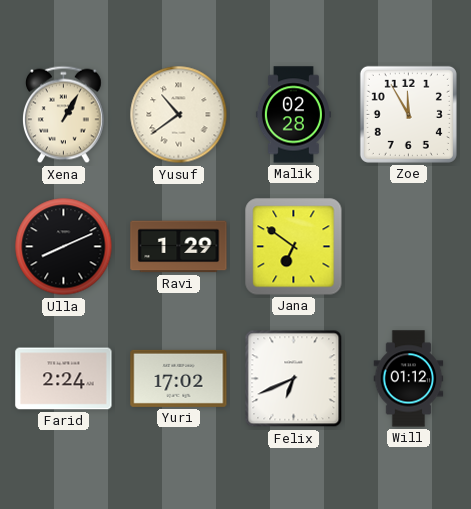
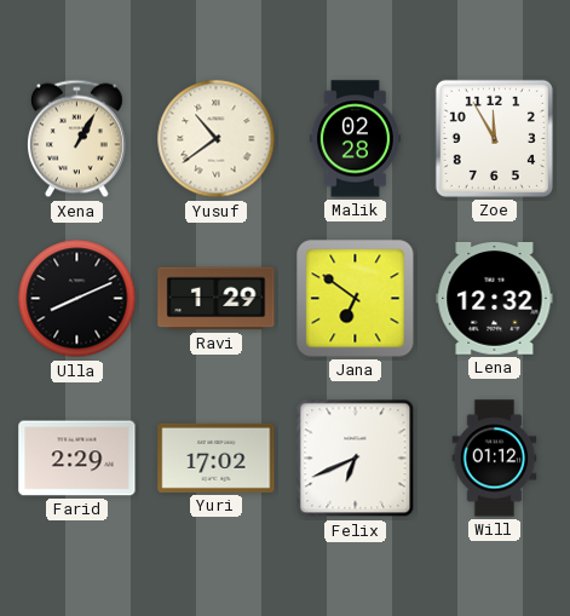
Lena: none -> 12:32 (495, 299)
Farid: 2:24 -> 2:29 (77, 459)
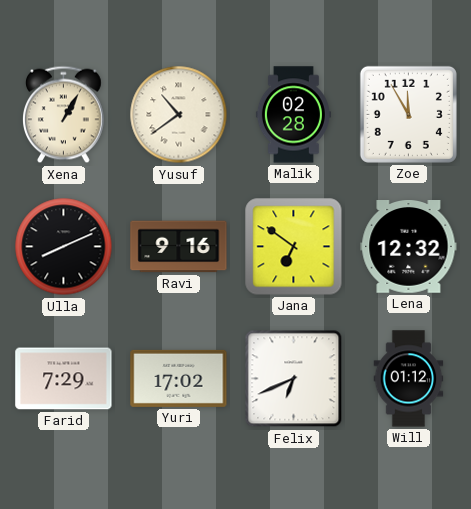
Ravi: 1:29 -> 9:16 (179, 247)
Farid: 2:29 -> 7:29 (64, 379)
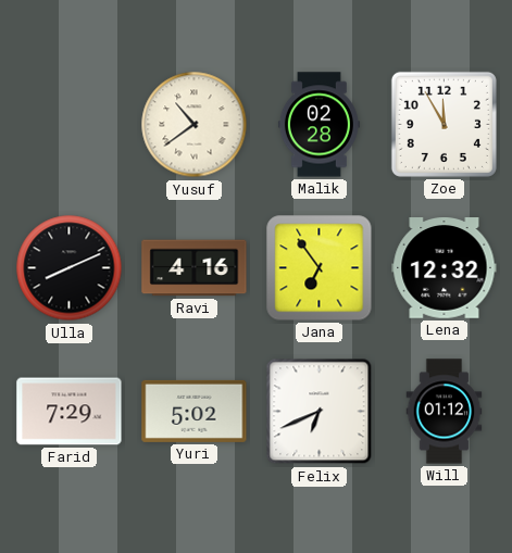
Xena: 1:05 -> none (64, 115)
Ravi: 9:16 -> 4:16 (195, 268)
Jana: 6:51 -> 6:54 (320, 268)
Yuri: 17:02 -> 5:02 (195, 411)
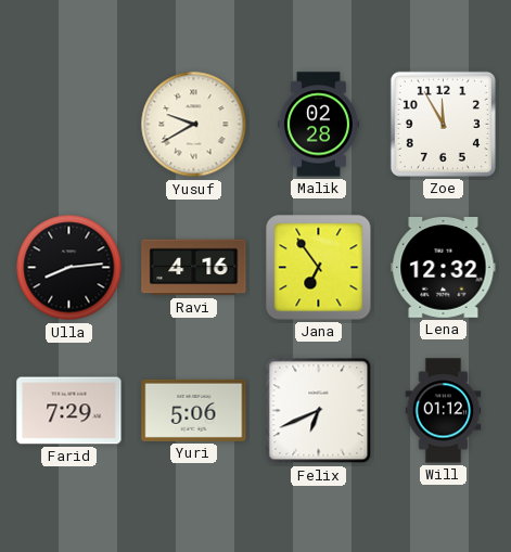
Yusuf: 10:39 -> 9:40 (194, 125)
Ulla: 8:11 -> 8:14 (69, 268)
Yuri: 5:02 -> 5:06 (194, 410)
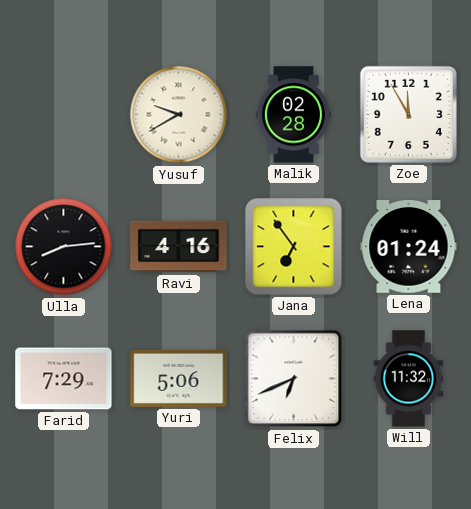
Lena: 12:32 -> 01:24 (409, 247)
Will: 01:12 -> 11:32 (409, 379)
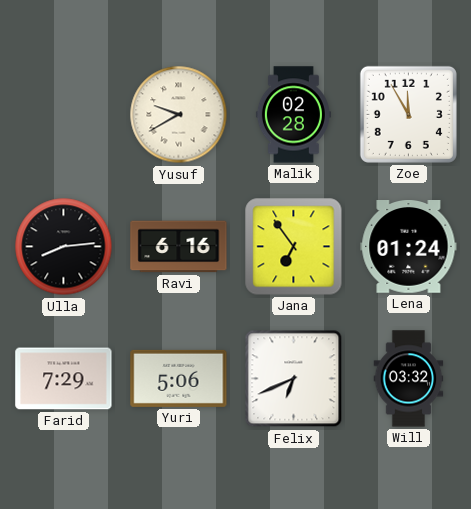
Ravi: 4:16 -> 6:16 (179, 247)
Will: 11:32 -> 03:32 (409, 379)
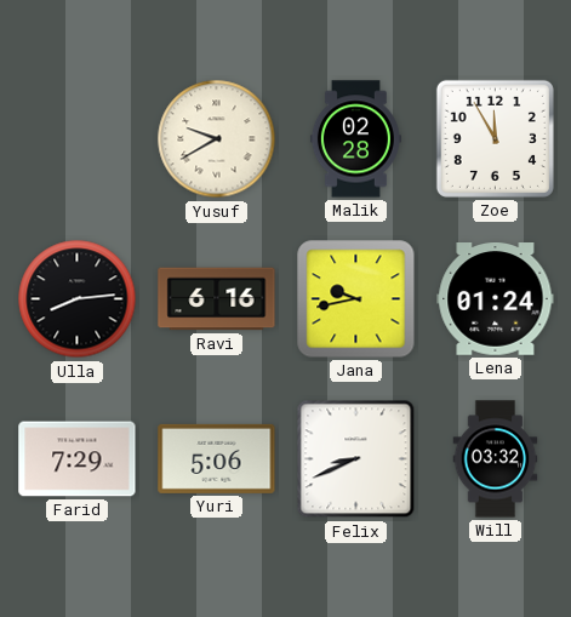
Jana: 6:54 -> 9:43 (356, 299)
Felix: 6:41 -> 8:41 (356, 459)
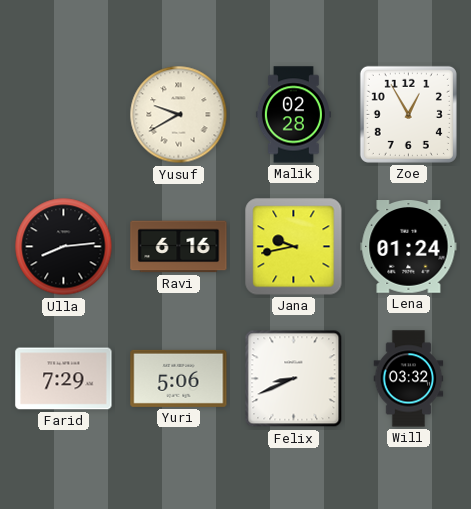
Zoe: 11:55 -> 12:55 (408, 114)
